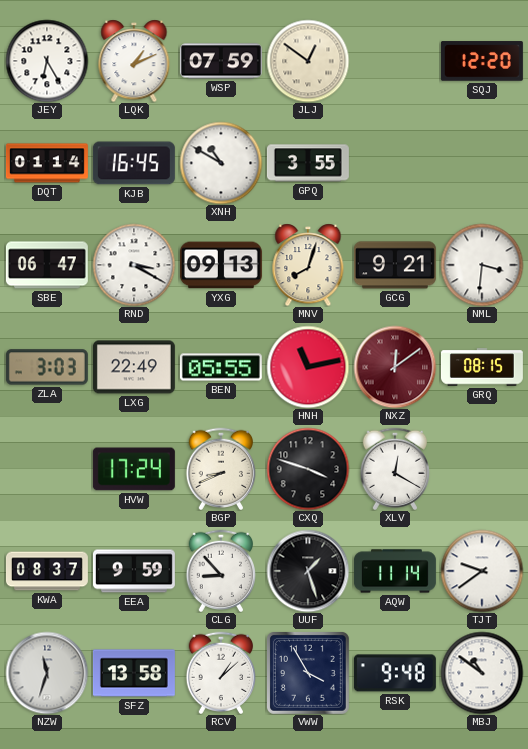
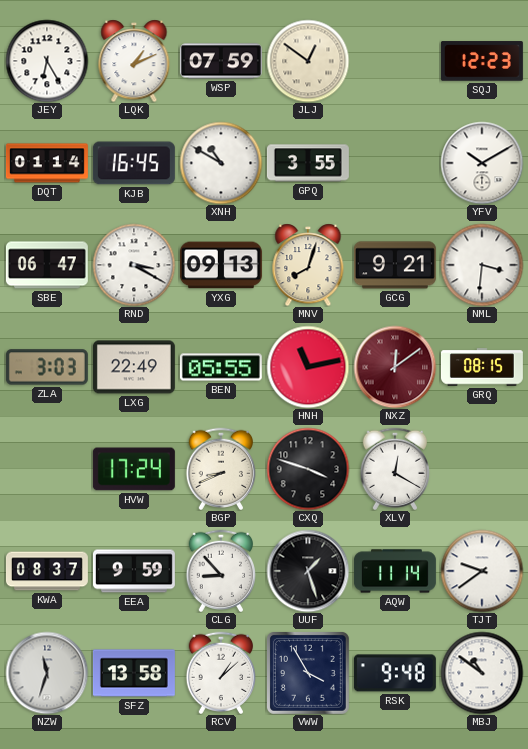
SQJ: 12:20 -> 12:23 (482, 61)
YFV: none -> 10:10 (482, 163)
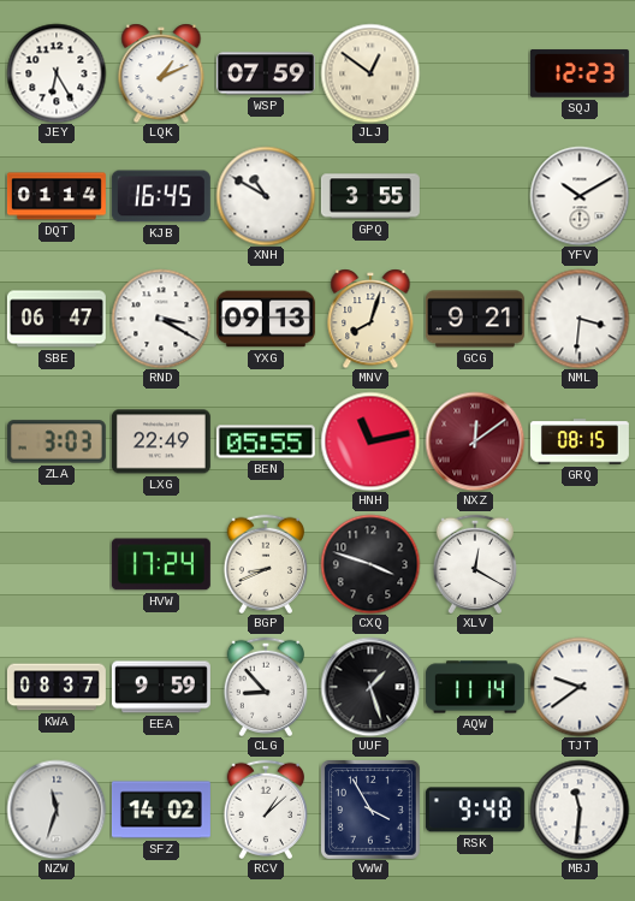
SFZ: 13:58 -> 14:02 (161, 810)
MBJ: 10:51 -> 11:31 (580, 810)
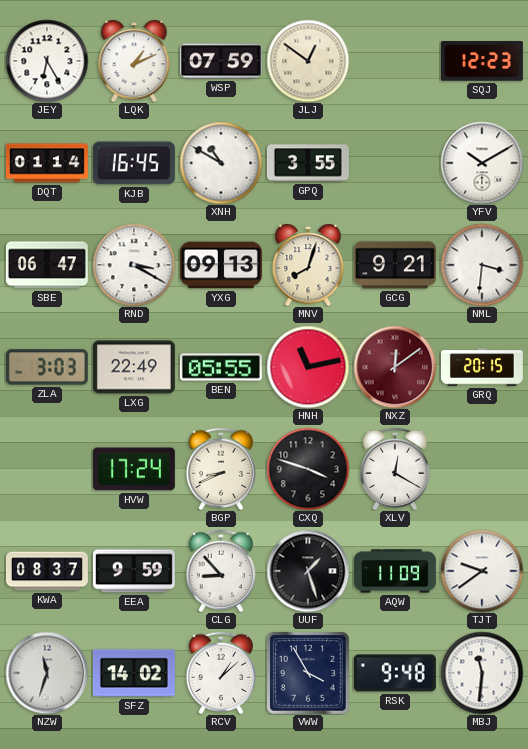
GRQ: 08:15 -> 20:15 (482, 367)
AQW: 11:14 -> 11:09 (395, 571)
